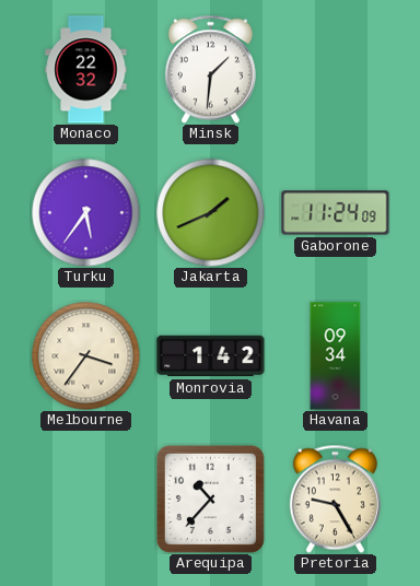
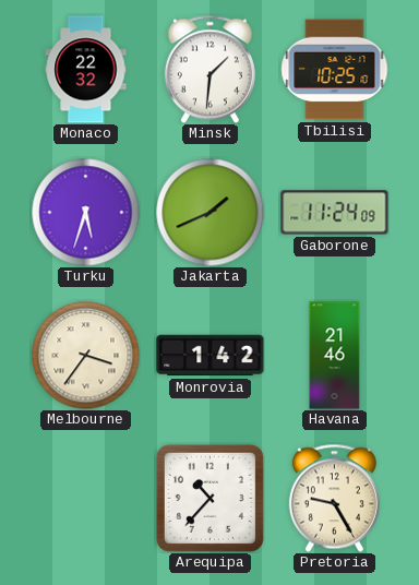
Tbilisi: none -> 10:25 (335, 70)
Turku: 5:36 -> 5:33 (86, 213)
Havana: 09:34 -> 21:46 (335, 356)
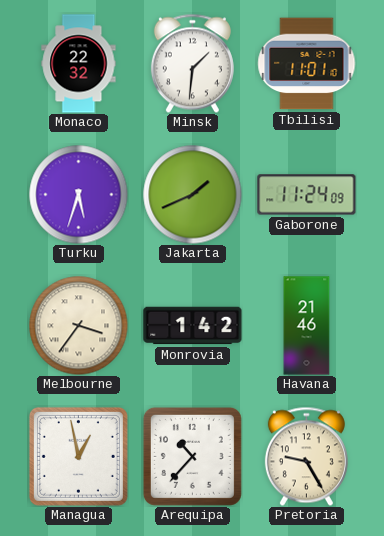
Tbilisi: 10:25 -> 11:01 (307, 64)
Managua: none -> 12:58 (78, 456)
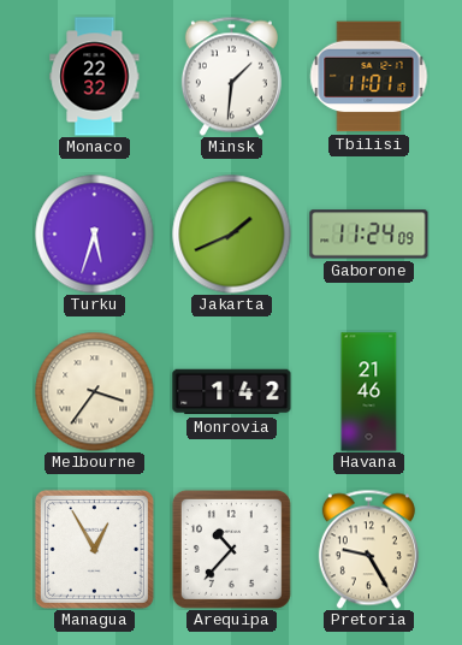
Managua: 12:58 -> 12:55 (94, 549)
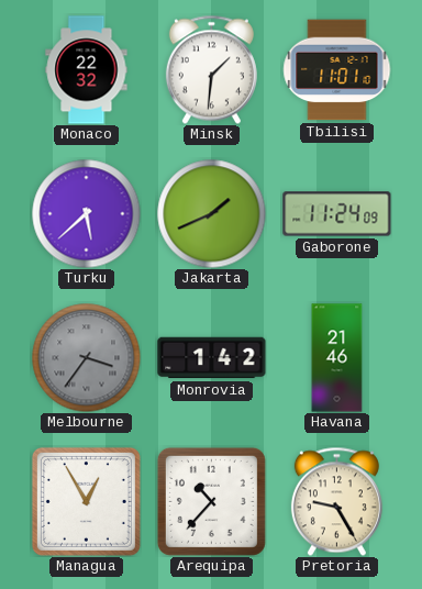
Turku: 5:33 -> 5:38 (87, 214)
Melbourne dial: cream -> grey (87, 358)
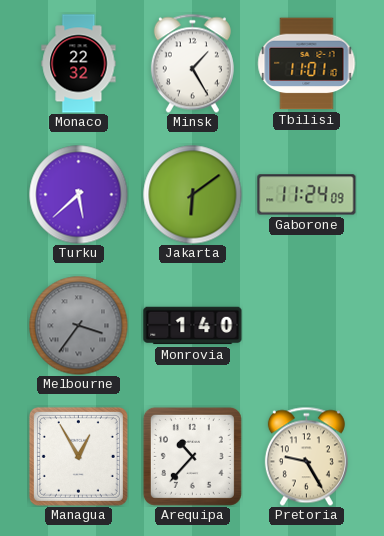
Minsk: 1:31 -> 1:25 (192, 63)
Jakarta: 1:41 -> 6:09 (193, 195)
Monrovia: 1:42 -> 1:40 (193, 326)
Havana: 21:46 -> none (337, 358)
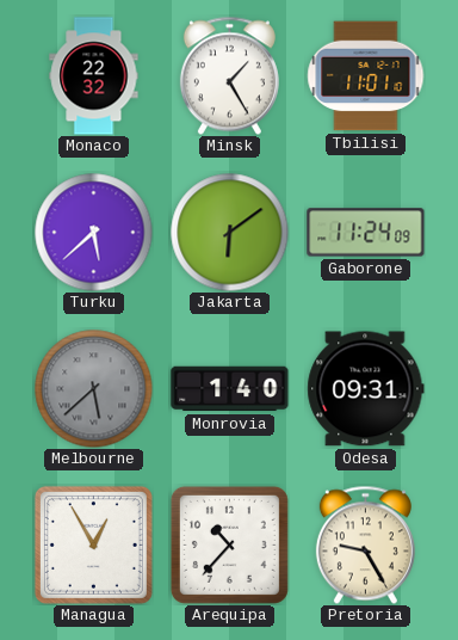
Melbourne: 3:36 -> 5:38 (94, 389)
Odesa: none -> 09:31 (366, 389)
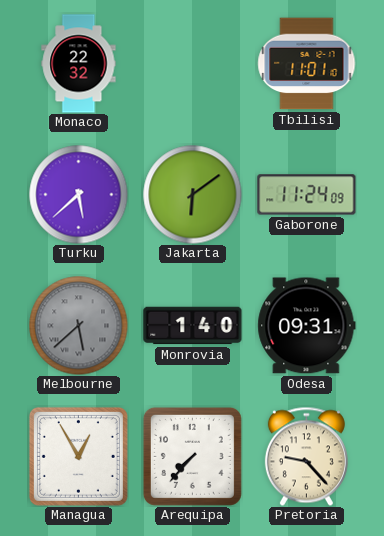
Minsk: 1:25 -> none (229, 75)
Arequipa: 10:37 -> 7:37 (192, 456)
Pretoria: 9:25 -> 9:23 (306, 456)
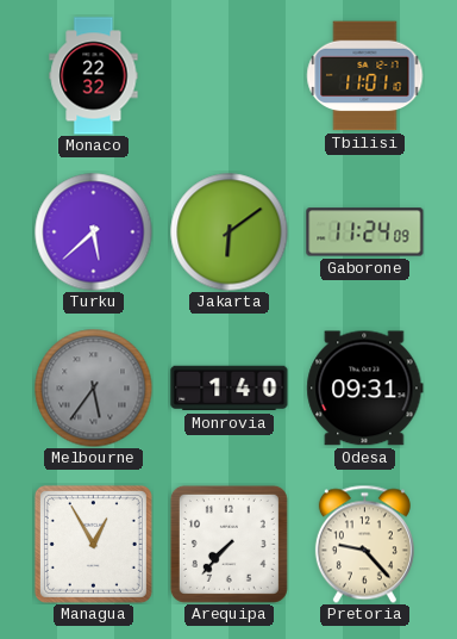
Melbourne: 5:38 -> 5:36 (94, 389)
